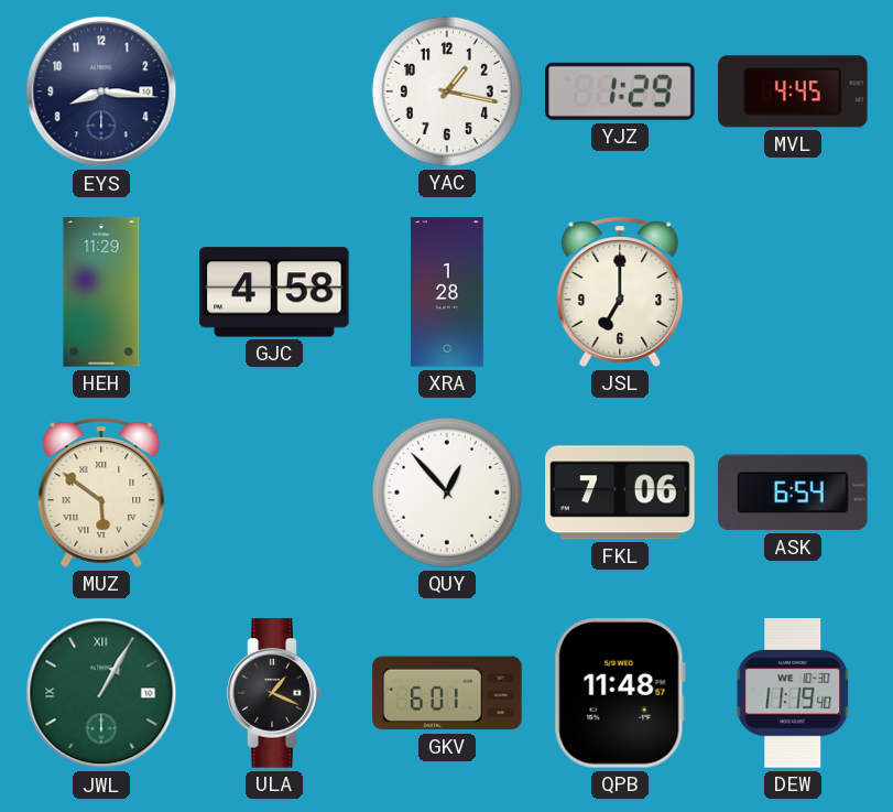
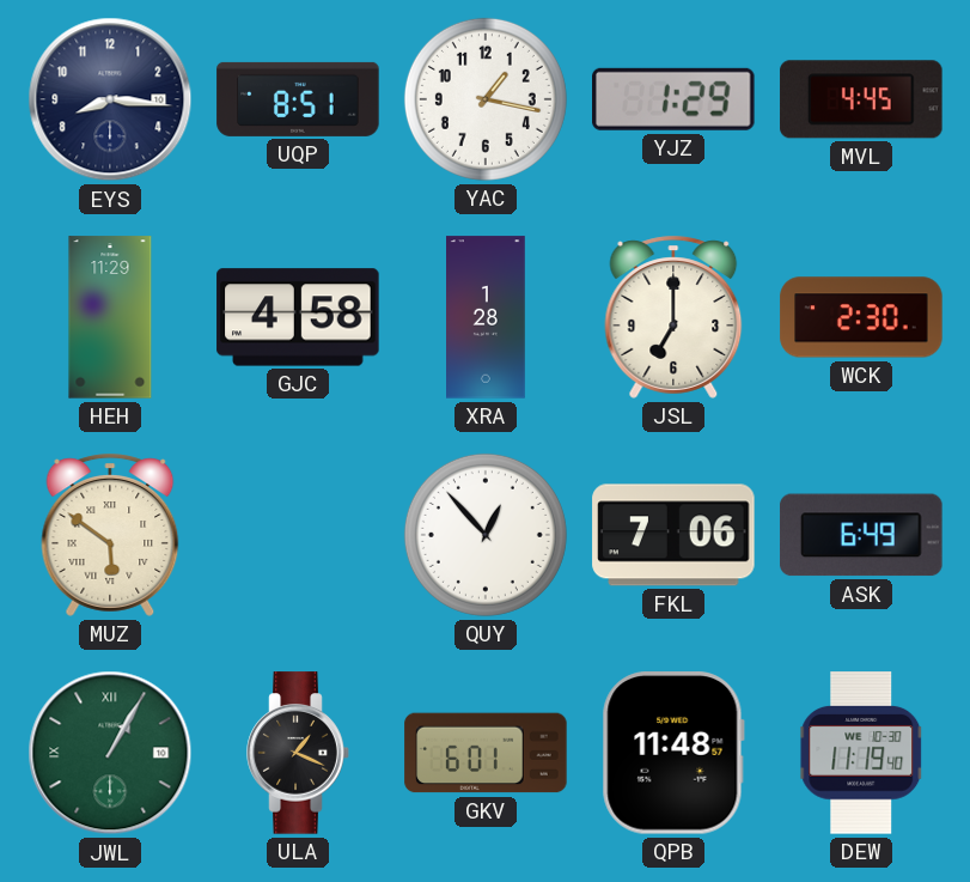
UQP: none -> 8:51 (298, 99)
WCK: none -> 2:30 (861, 317)
ASK: 6:54 -> 6:49 (861, 535)
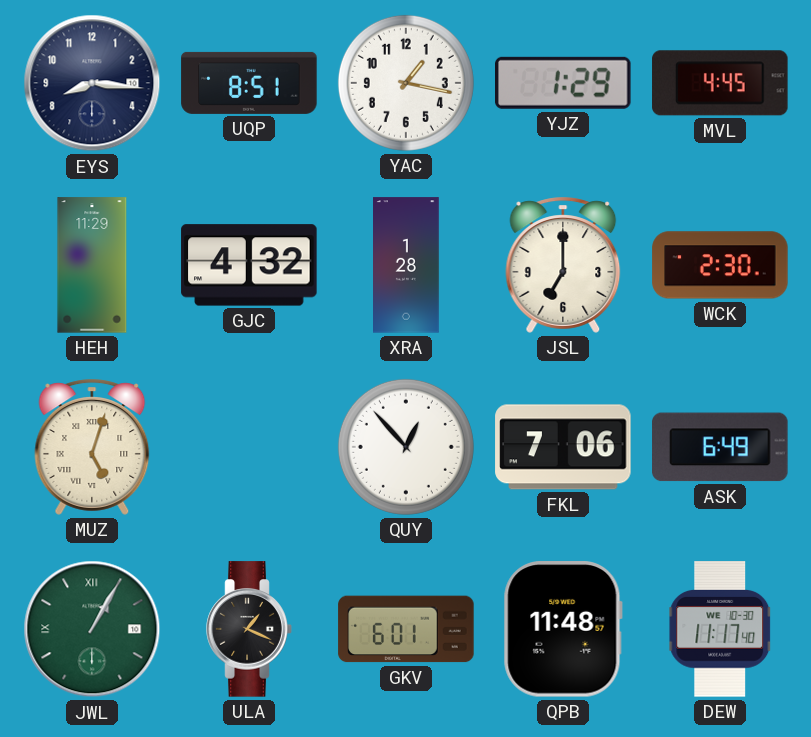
GJC: 4:58 -> 4:32 (249, 265)
MUZ: 5:51 -> 5:03 (92, 447)
DEW: 11:19 -> 11:17 (720, 629)
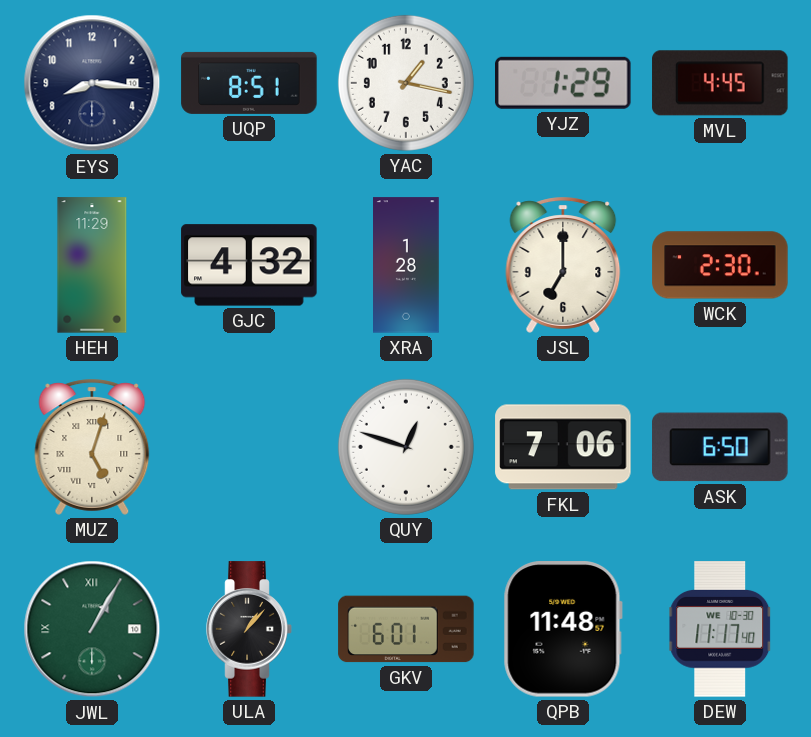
QUY: 12:53 -> 12:48 (406, 447)
ASK: 6:49 -> 6:50 (720, 447)
ULA: 1:19 -> 1:07 (249, 629)
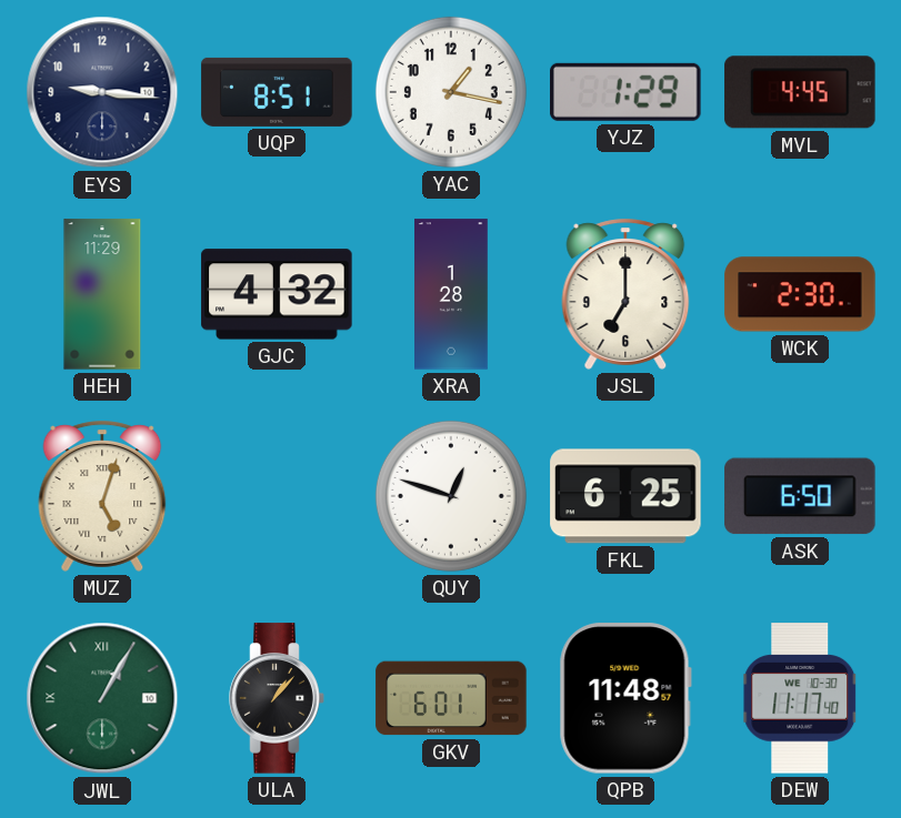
EYS: 8:16 -> 9:16 (102, 92)
FKL: 7:06 -> 6:25 (625, 496)
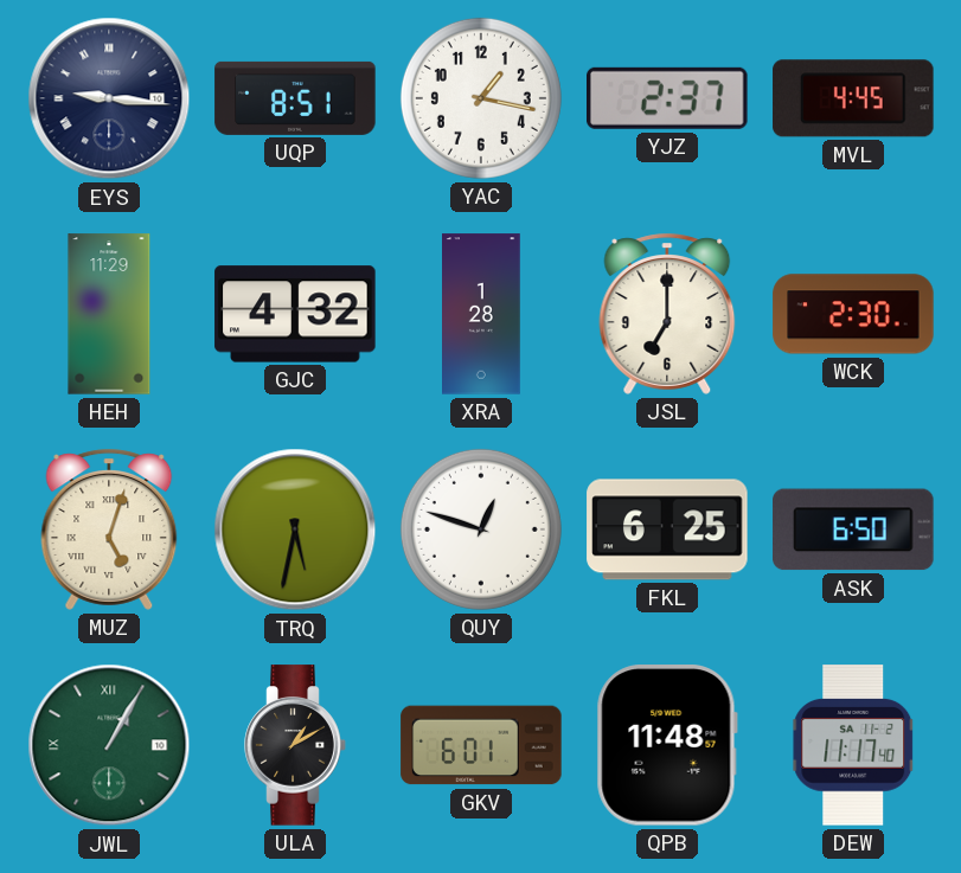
EYS numerals: Arabic -> Roman (109, 98)
YJZ: 1:29 -> 2:37 (668, 98)
TRQ: none -> 5:32 (295, 529)
ULA: 1:07 -> 1:10 (295, 745)
DEW date: WE 10-30 -> SA 11-2 (853, 745)
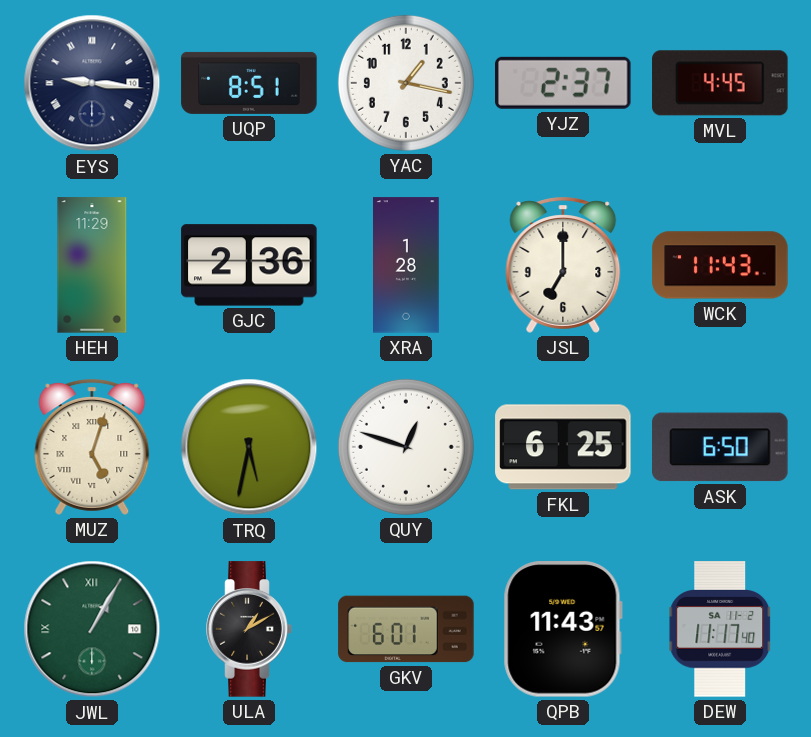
GJC: 4:32 -> 2:36 (249, 265)
WCK: 2:30 -> 11:43 (720, 265)
QPB: 11:48 -> 11:43 (563, 629)
